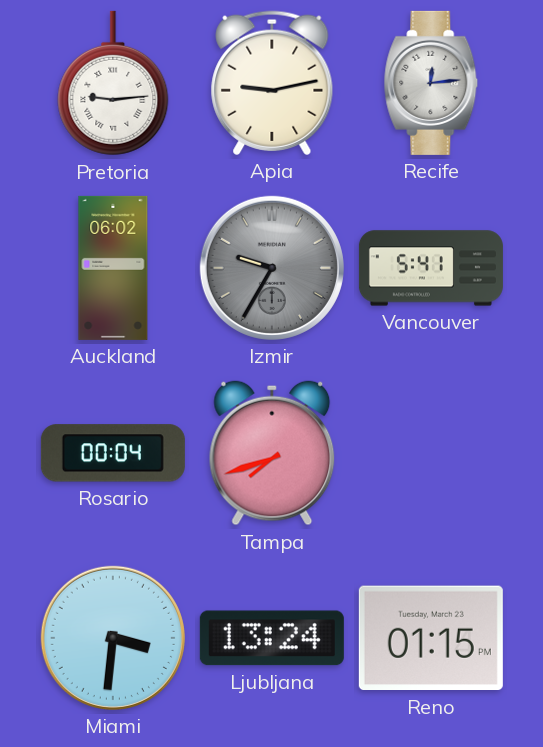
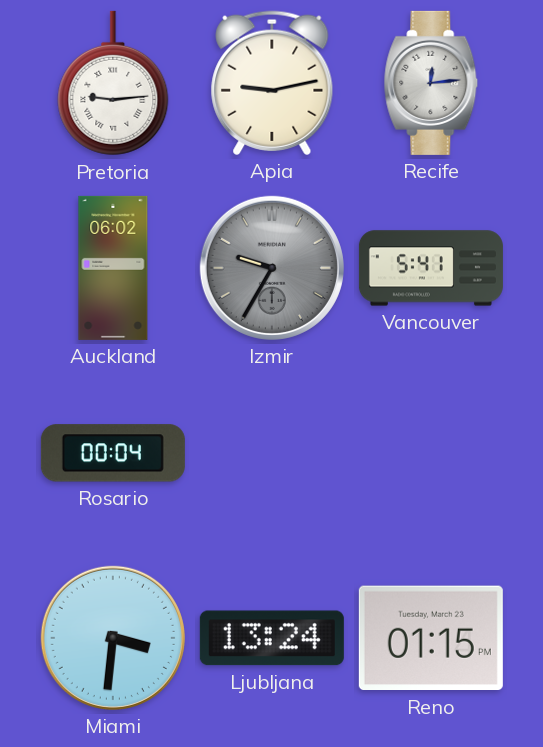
Tampa: 7:42 -> none (272, 453)
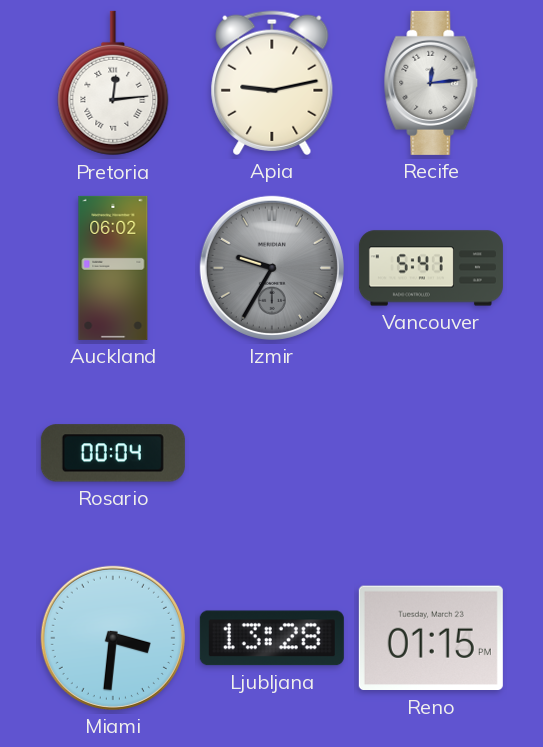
Pretoria: 9:14 -> 12:14 (113, 83)
Ljubljana: 13:24 -> 13:28 (272, 638)
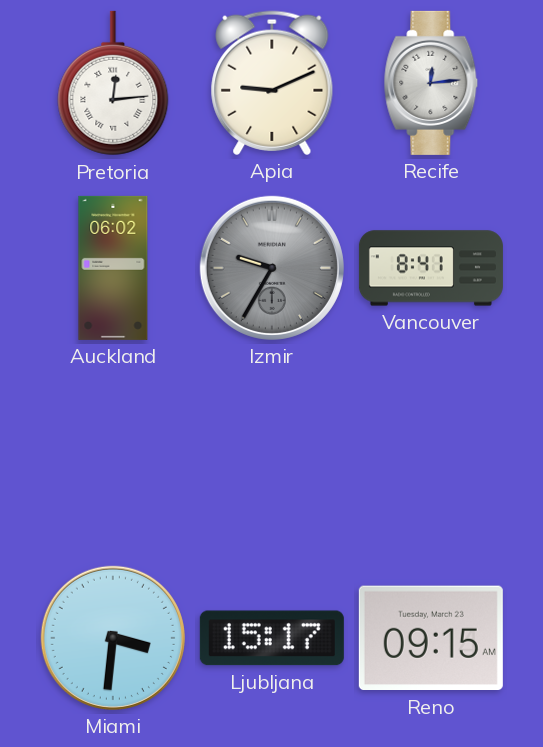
Apia: 9:13 -> 9:11 (272, 83)
Vancouver: 5:41 -> 8:41 (431, 268)
Rosario: 00:04 -> none (113, 453)
Ljubljana: 13:28 -> 15:17 (272, 638)
Reno: 01:15 -> 09:15 (431, 638)
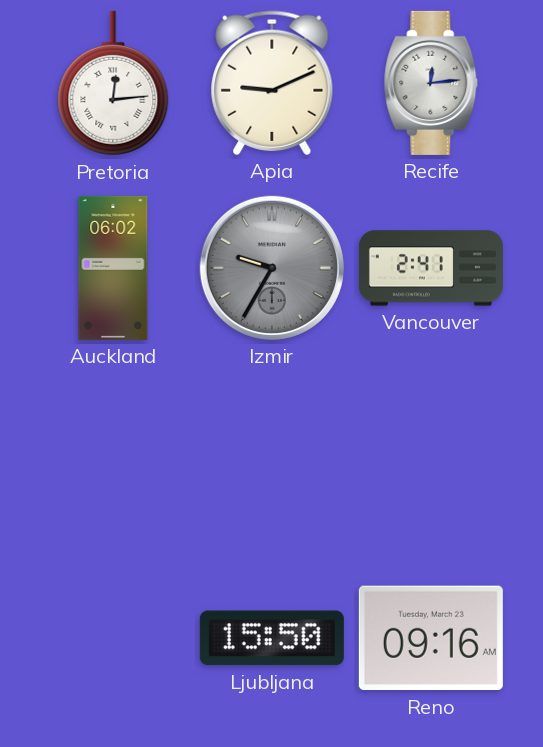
Vancouver: 8:41 -> 2:41 (431, 268)
Miami: 3:31 -> none (113, 638)
Ljubljana: 15:17 -> 15:50 (272, 638)
Reno: 09:15 -> 09:16 (431, 638)
